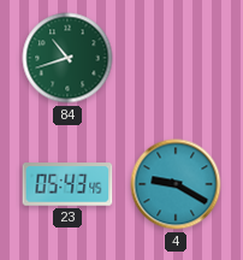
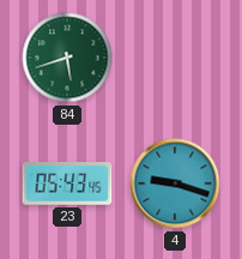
84: 10:42 -> 5:42 (67, 58)
4: 9:20 -> 9:18 (175, 183)
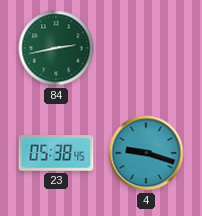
84: 5:42 -> 2:43 (56, 48)
23: 05:43 -> 05:38 (56, 153)
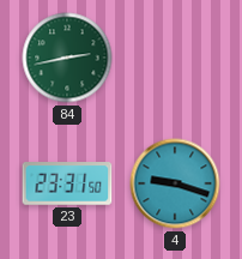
23: 05:38 -> 23:31 (67, 183)
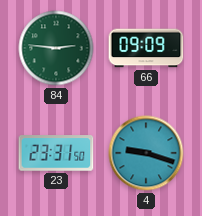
84: 2:43 -> 2:46 (56, 48)
66: none -> 09:09 (146, 48)
